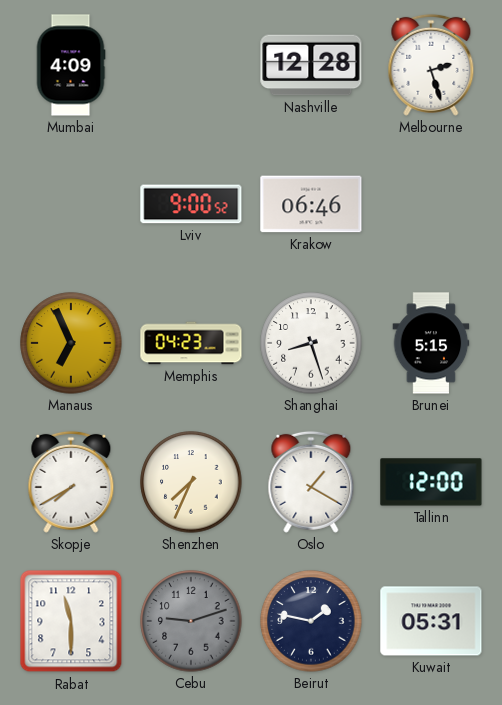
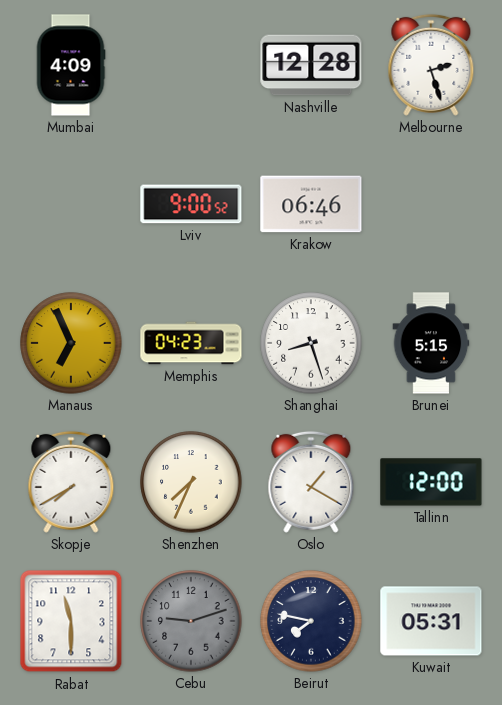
Beirut: 1:47 -> 7:47 (311, 621)
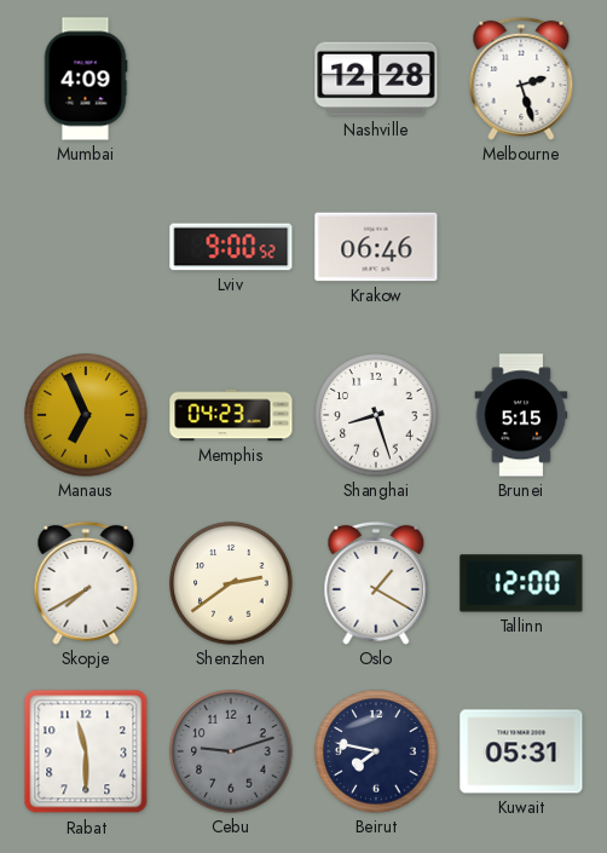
Shenzhen: 7:34 -> 2:39 (231, 583)
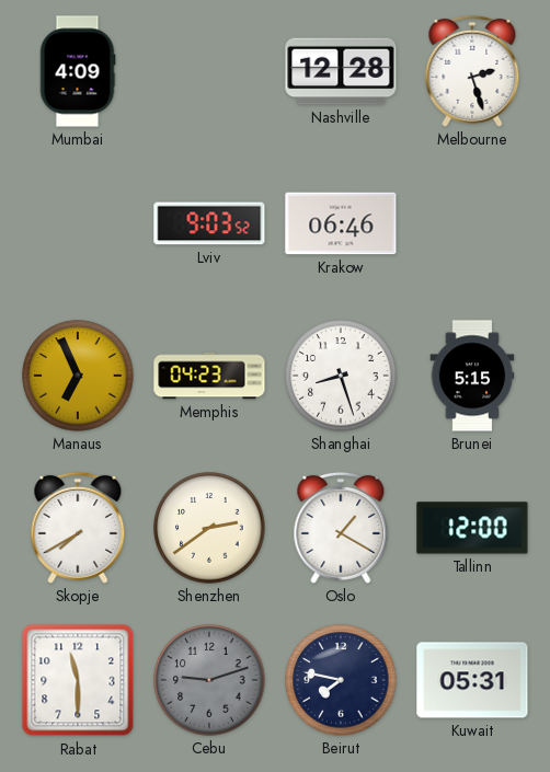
Lviv: 9:00 -> 9:03 (209, 223)
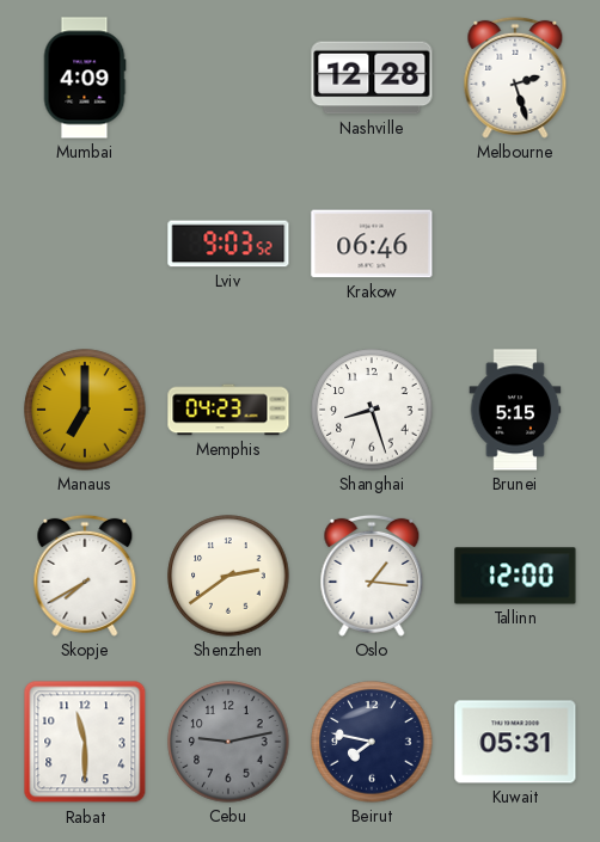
Manaus: 6:56 -> 7:00 (85, 410)
Oslo: 1:20 -> 1:16 (372, 576)
Cebu: 9:12 -> 9:13 (228, 742)
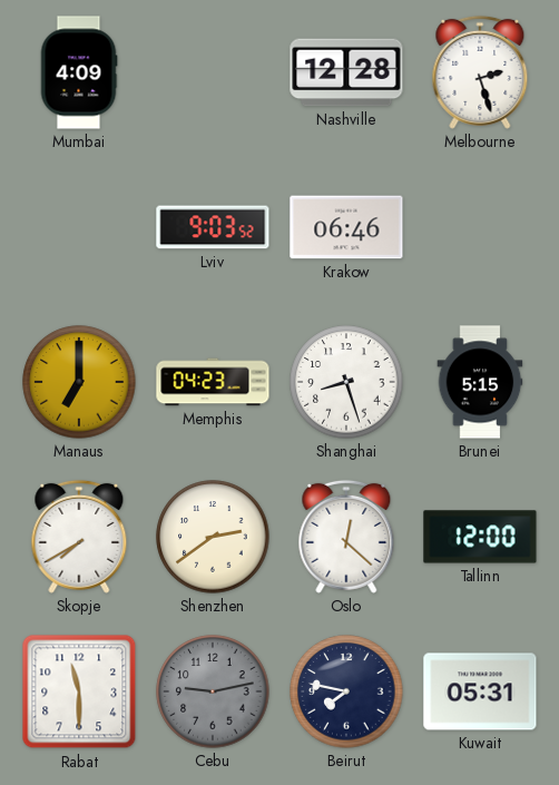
Oslo: 1:16 -> 12:22 (346, 537)
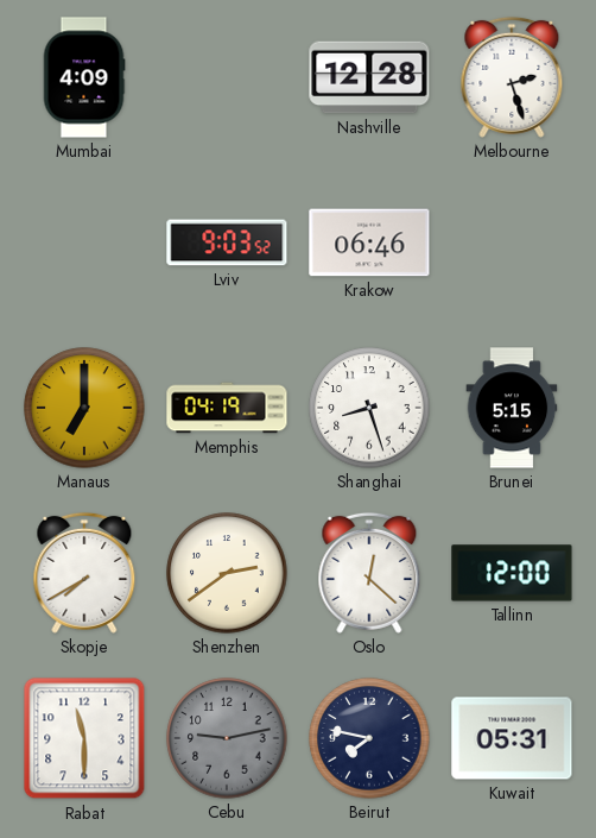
Memphis: 04:23 -> 04:19 (227, 408)
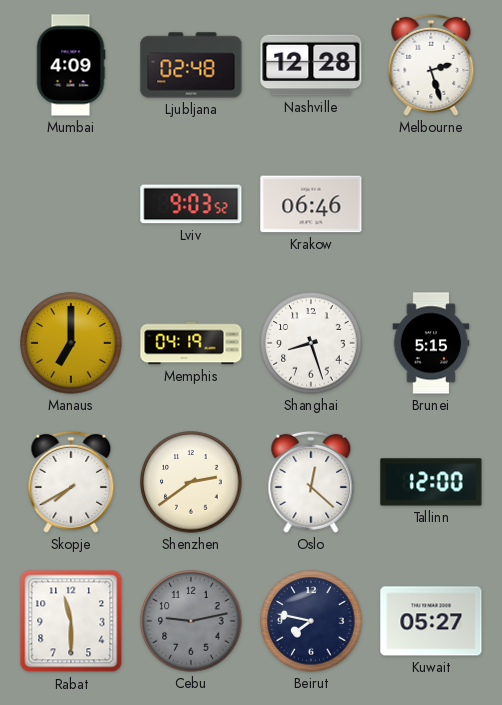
Ljubljana: none -> 02:48 (191, 65)
Kuwait: 05:31 -> 05:27 (431, 621)
